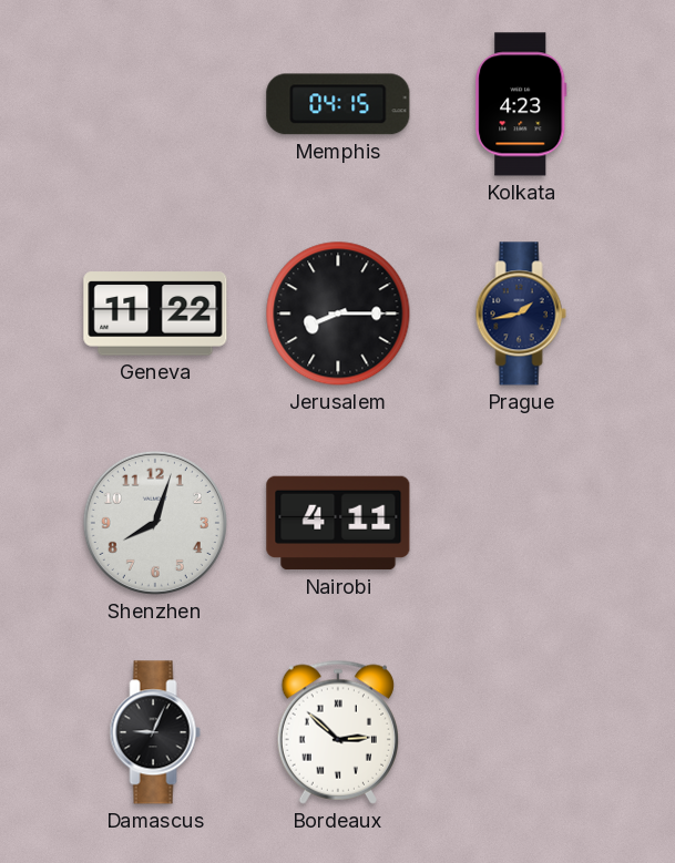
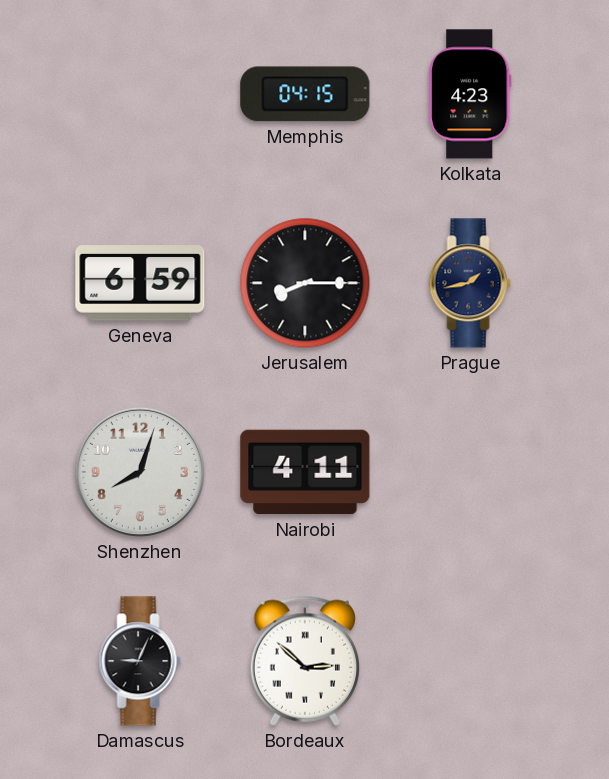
Geneva: 11:22 -> 6:59 (140, 283)
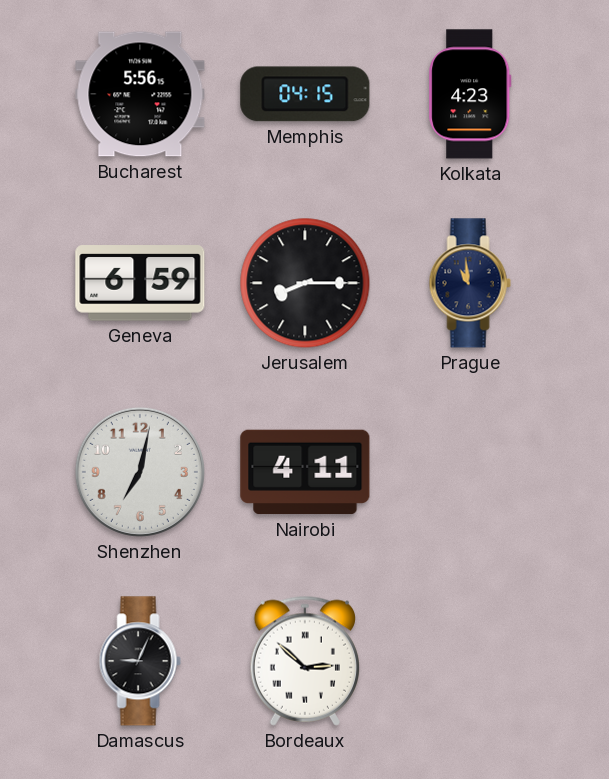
Bucharest: none -> 5:56 (140, 94)
Prague: 1:43 -> 10:59 (470, 283)
Shenzhen: 8:03 -> 7:02 (140, 472)
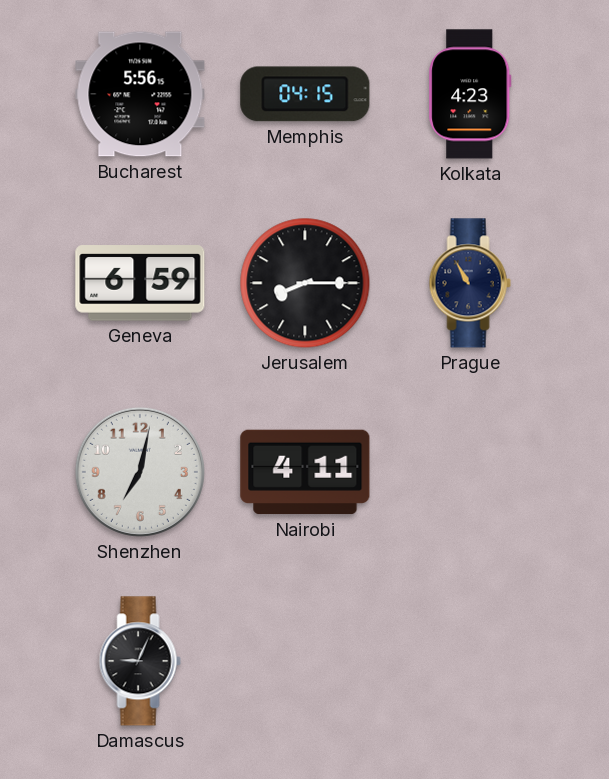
Prague: 10:59 -> 10:55 (470, 283)
Bordeaux: 2:52 -> none (304, 661)
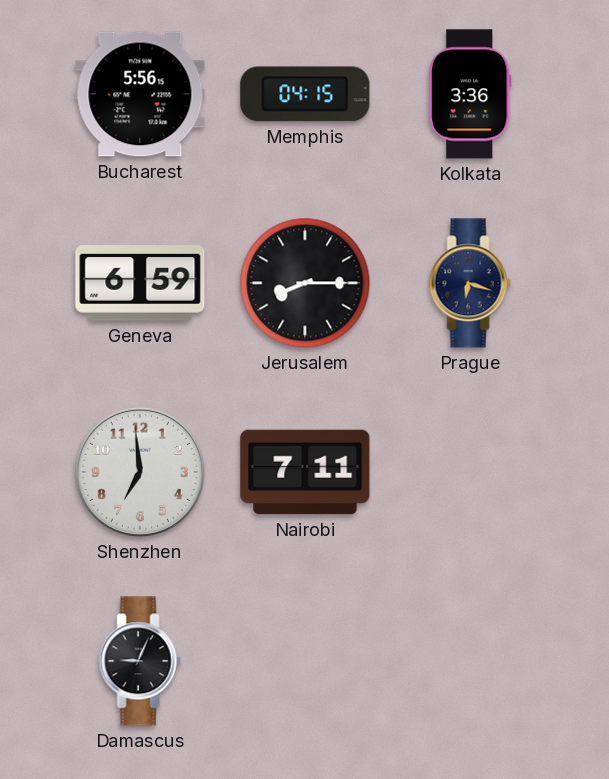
Kolkata: 4:23 -> 3:36 (470, 94)
Prague: 10:55 -> 6:18 (470, 283)
Shenzhen: 7:02 -> 6:59 (140, 472)
Nairobi: 4:11 -> 7:11 (305, 472)
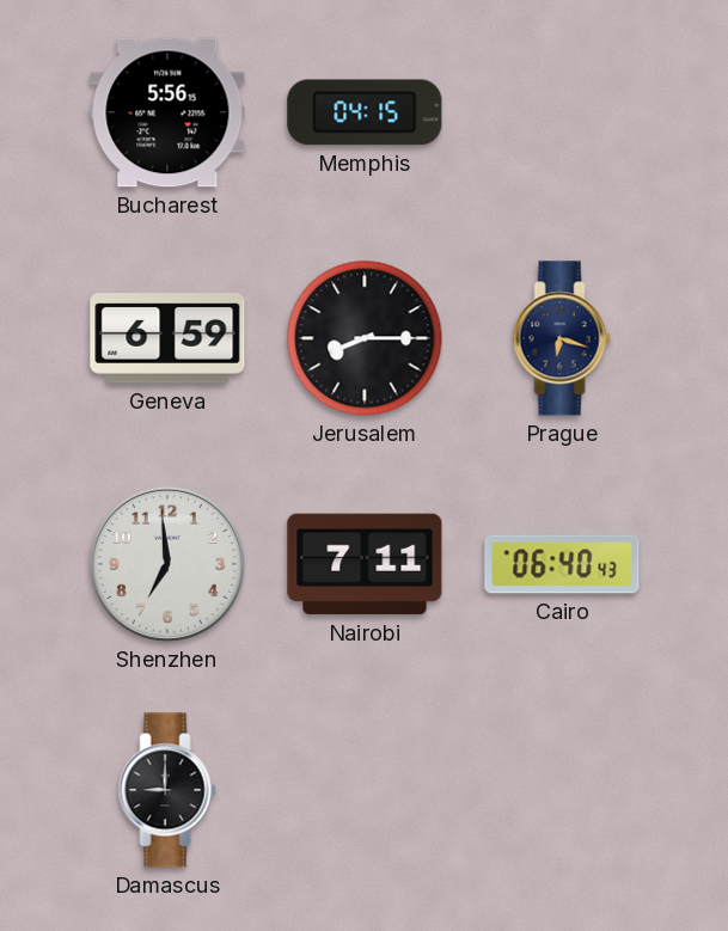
Kolkata: 3:36 -> none (470, 94)
Cairo: none -> 06:40 (562, 564)
Damascus: 9:04 -> 9:00 (167, 790)
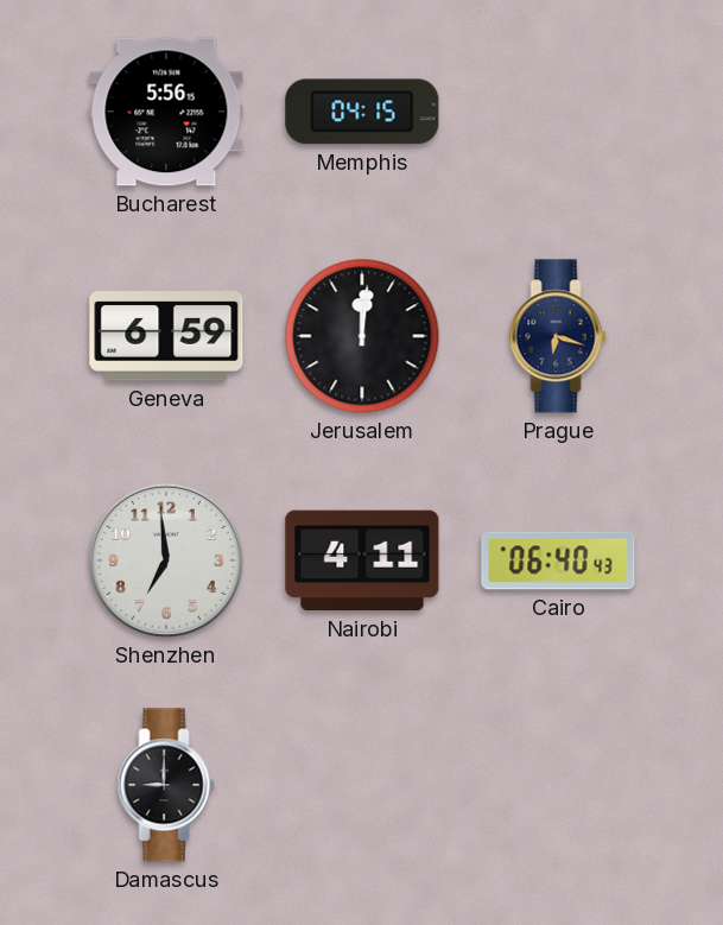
Jerusalem: 8:15 -> 12:01 (362, 336)
Nairobi: 7:11 -> 4:11 (362, 560)
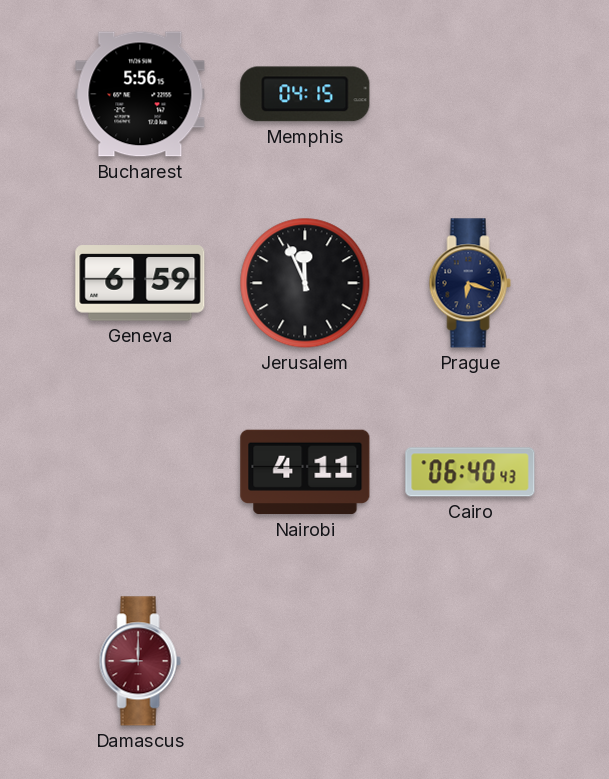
Jerusalem: 12:01 -> 11:56 (305, 283)
Shenzhen: 6:59 -> none (166, 560)
Damascus dial: black -> burgundy (140, 661)
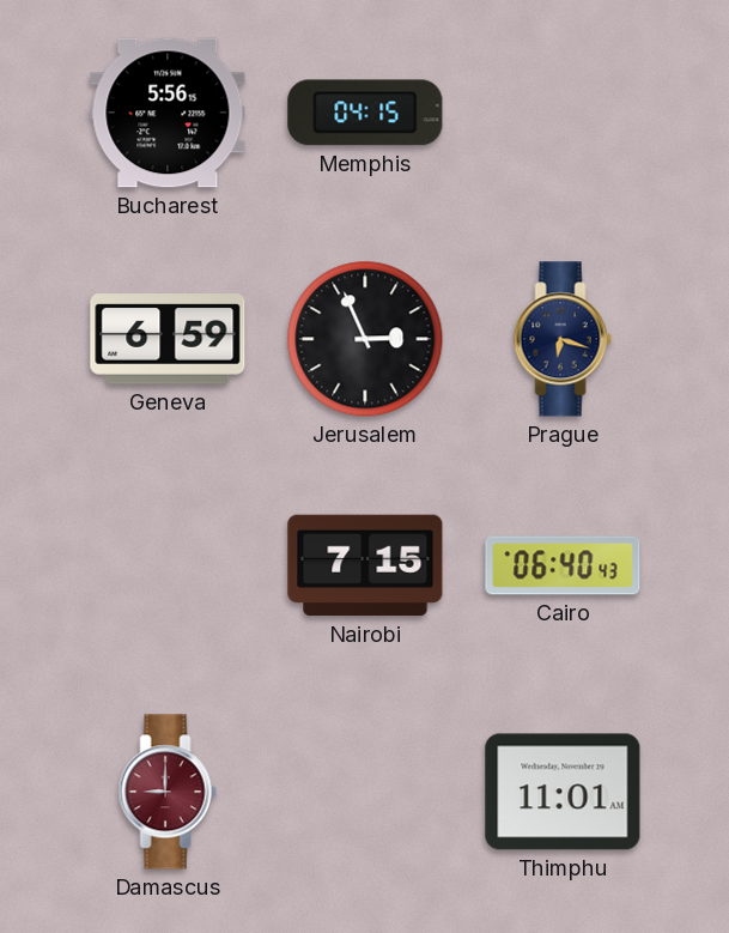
Jerusalem: 11:56 -> 2:56 (365, 339)
Nairobi: 4:11 -> 7:15 (365, 565)
Thimphu: none -> 11:01 (563, 792)
